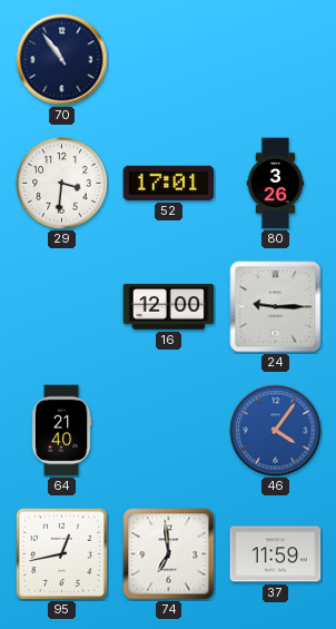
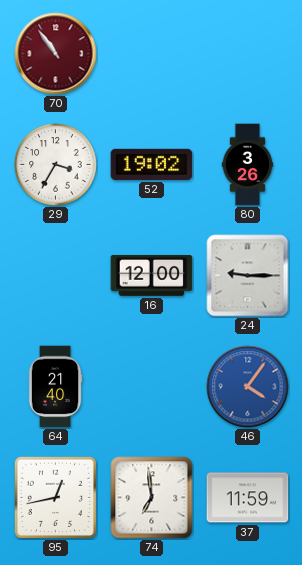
70 dial: navy -> burgundy (56, 54)
29: 3:31 -> 3:35 (56, 165)
52: 17:01 -> 19:02 (152, 164)
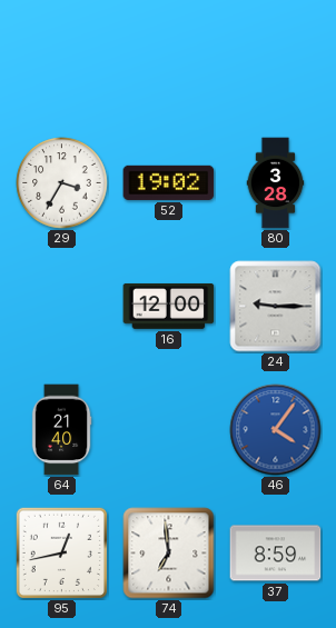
70: 10:54 -> none (56, 54)
80: 3:26 -> 3:28 (276, 183)
37: 11:59 -> 8:59 (276, 554)
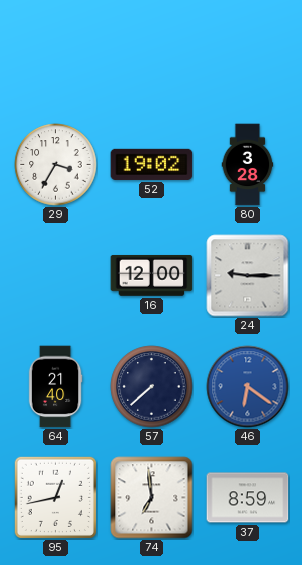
57: none -> 7:38 (152, 387)
46: 4:06 -> 6:21 (248, 387)
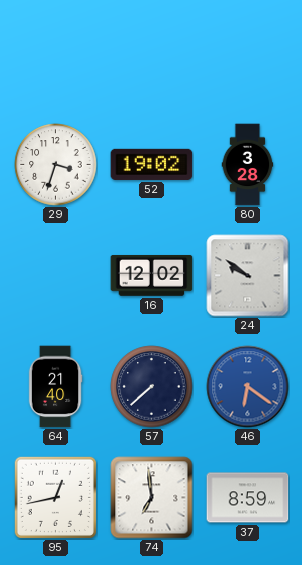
29: 3:35 -> 3:33 (56, 165)
16: 12:00 -> 12:02 (152, 275)
24: 9:15 -> 9:51 (248, 276)
